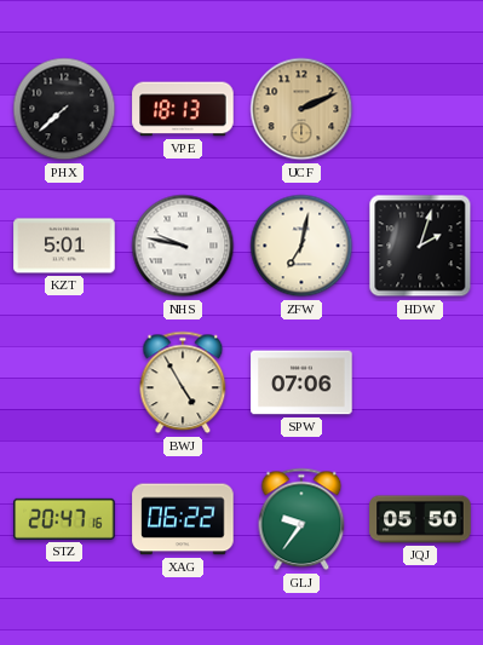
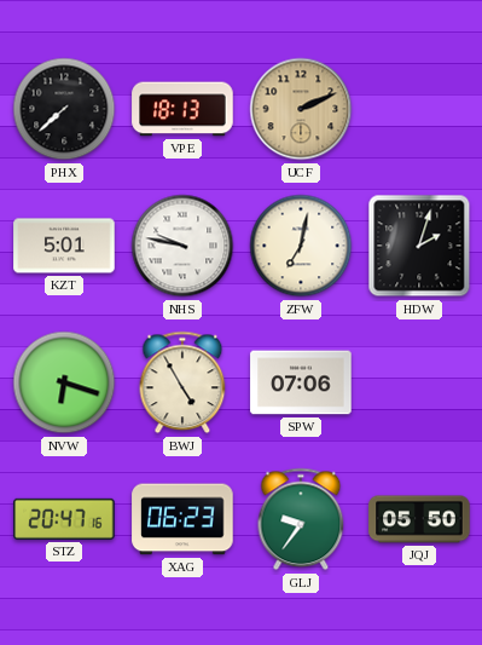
NVW: none -> 6:18 (64, 382)
XAG: 06:22 -> 06:23 (182, 519)
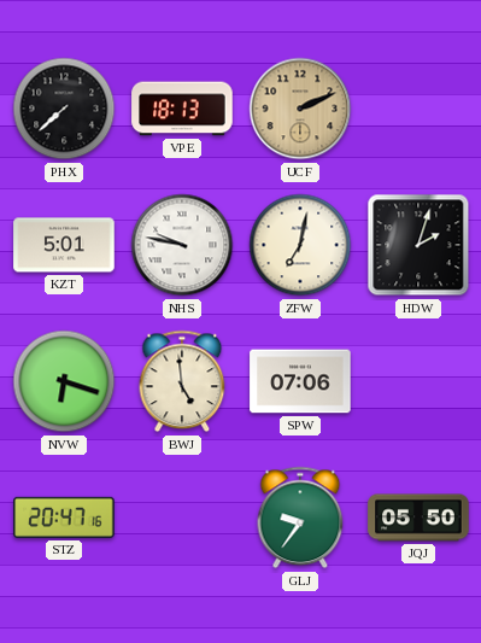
BWJ: 4:55 -> 4:59 (182, 381)
XAG: 06:23 -> none (182, 519)
